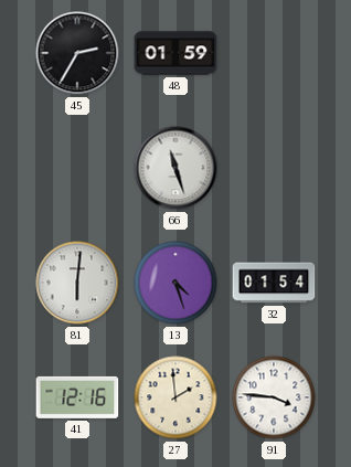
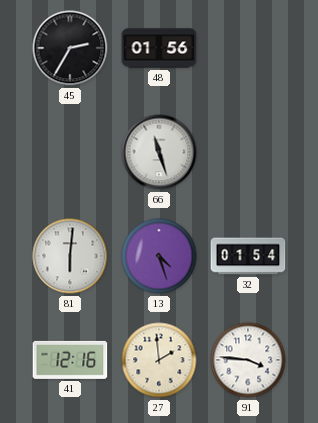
48: 01:59 -> 01:56 (159, 48)
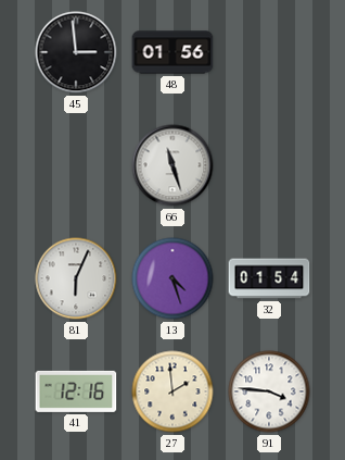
45: 2:35 -> 2:59 (76, 52)
81: 6:01 -> 6:04 (76, 278)
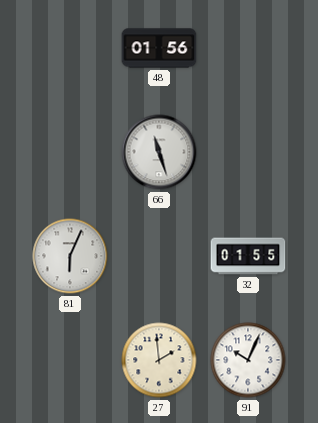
45: 2:59 -> none (76, 52)
13: 4:27 -> none (173, 278)
32: 01:54 -> 01:55 (248, 256)
41: 12:16 -> none (76, 391)
91: 3:46 -> 10:04 (248, 360)
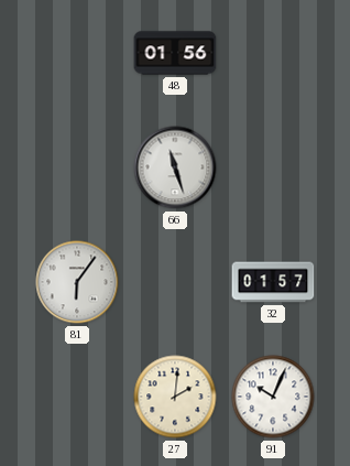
81: 6:04 -> 6:06 (77, 282)
32: 01:55 -> 01:57 (273, 282)
27: 1:59 -> 2:01 (175, 397)
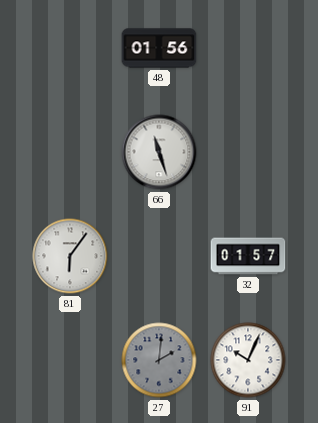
27 dial: cream -> grey (159, 360)
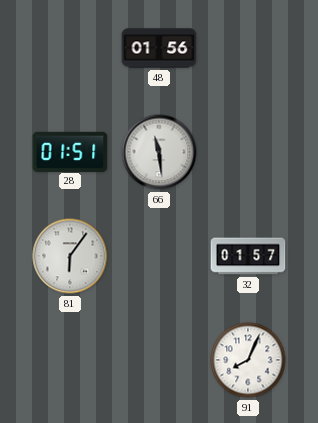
28: none -> 01:51 (70, 151)
66: 11:27 -> 11:29 (159, 152)
27: 2:01 -> none (159, 360)
91: 10:04 -> 8:04 (248, 360)
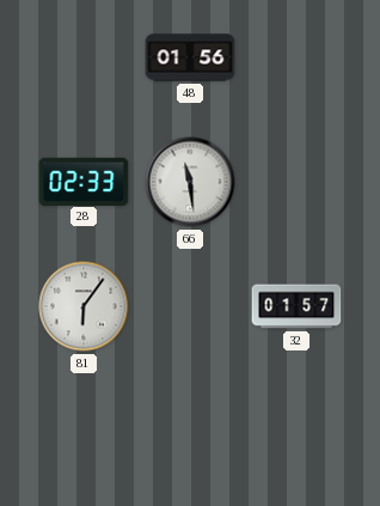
28: 01:51 -> 02:33 (84, 181)
91: 8:04 -> none (248, 360)
